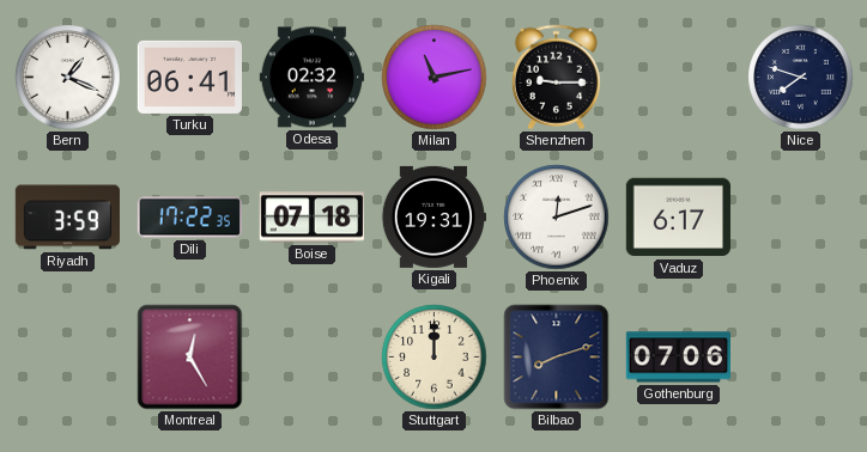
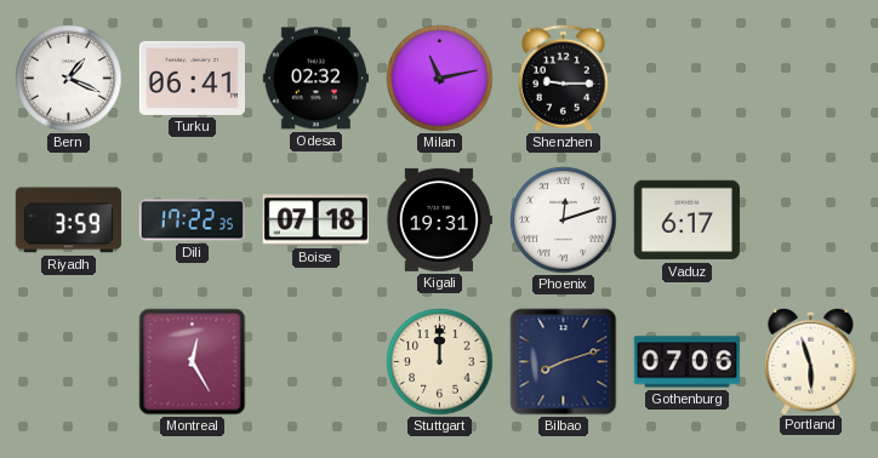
Nice: 7:48 -> none (801, 78)
Portland: none -> 5:57 (811, 360)
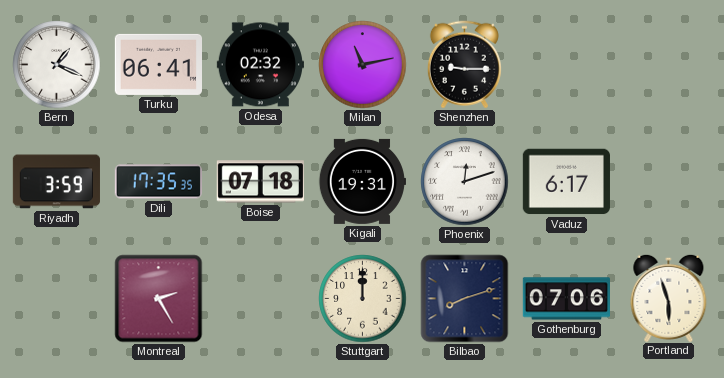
Dili: 17:22 -> 17:35 (158, 182)
Montreal: 12:25 -> 2:25 (159, 299)
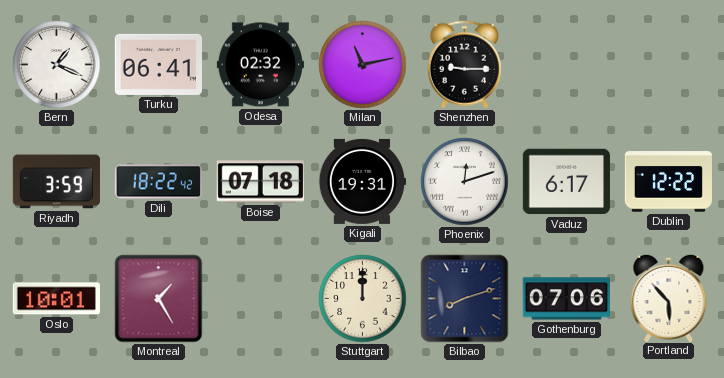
Dili: 17:35 -> 18:22 (158, 182)
Dublin: none -> 12:22 (668, 182)
Oslo: none -> 10:01 (56, 299)
Montreal: 2:25 -> 1:25 (159, 299)
Portland: 5:57 -> 5:53 (669, 297)
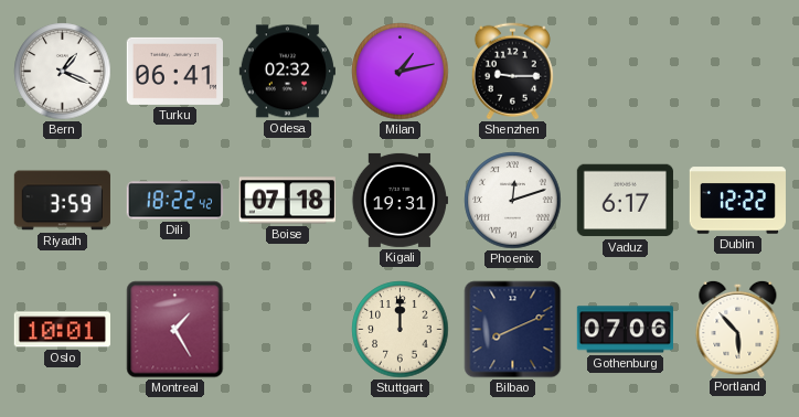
Milan: 11:13 -> 1:13 (401, 72)
Bilbao: 8:12 -> 8:11 (513, 330)
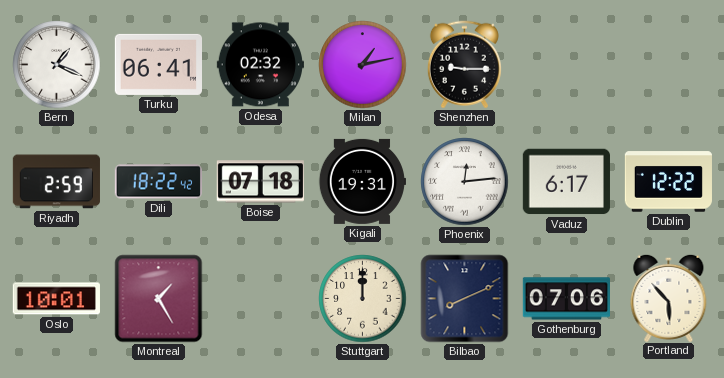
Riyadh: 3:59 -> 2:59 (56, 182)
Phoenix: 12:12 -> 12:14 (465, 182)
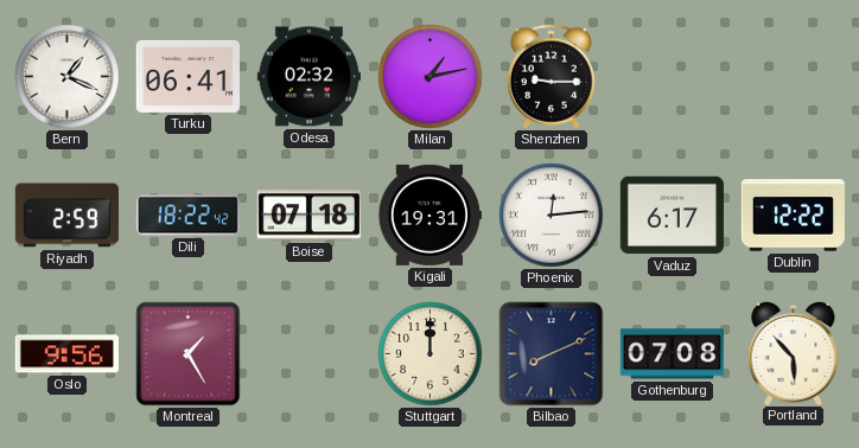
Oslo: 10:01 -> 9:56 (66, 354)
Gothenburg: 07:06 -> 07:08 (672, 354)
